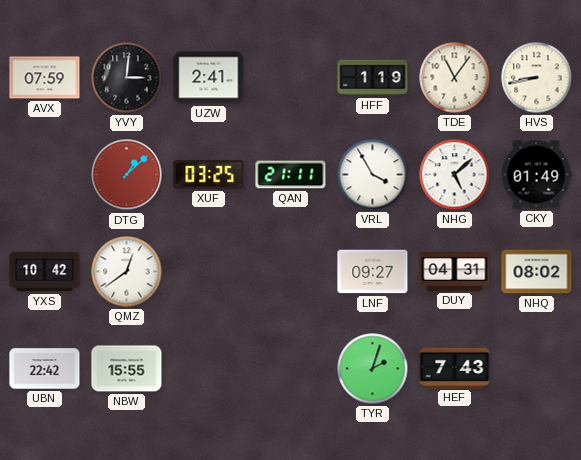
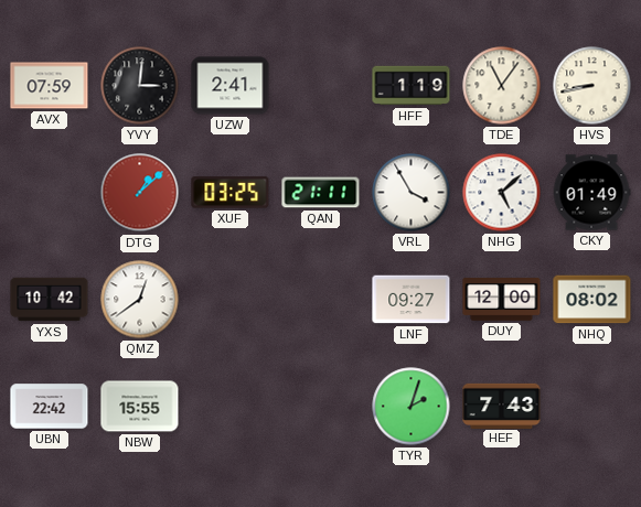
DUY: 04:31 -> 12:00 (502, 300)
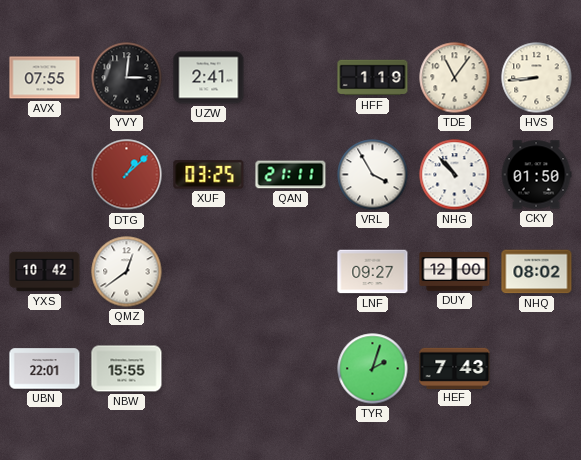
AVX: 07:59 -> 07:55 (45, 78)
HVS: 8:43 -> 8:44 (537, 78)
NHG: 5:08 -> 10:53 (455, 175)
CKY: 01:49 -> 01:50 (536, 175)
UBN: 22:42 -> 22:01 (45, 369)
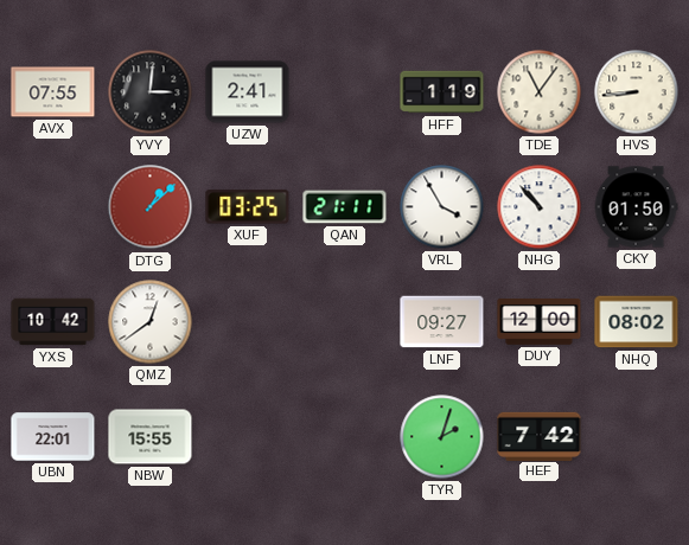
HEF: 7:43 -> 7:42 (540, 436)
